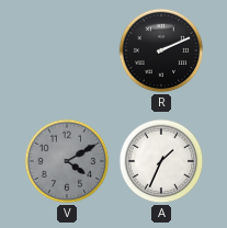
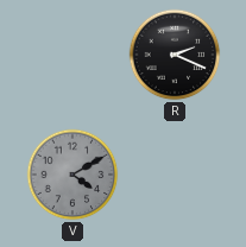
R: 2:11 -> 2:19 (175, 55)
A: 1:34 -> none (161, 161)
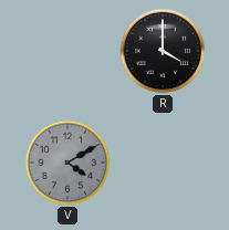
R: 2:19 -> 4:00 (163, 51)
